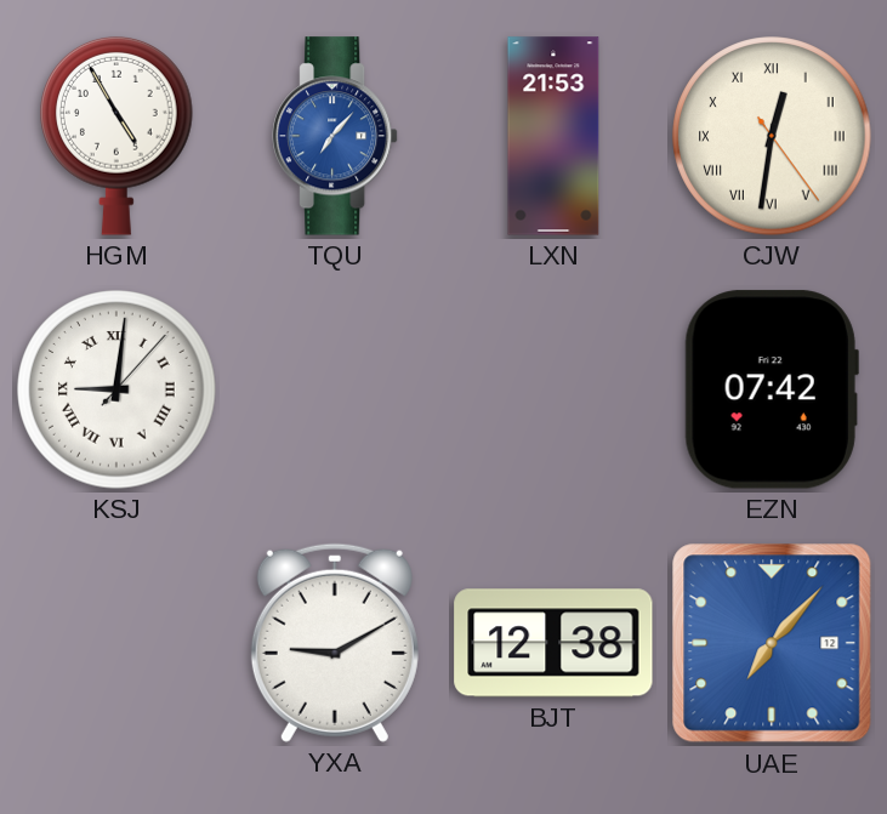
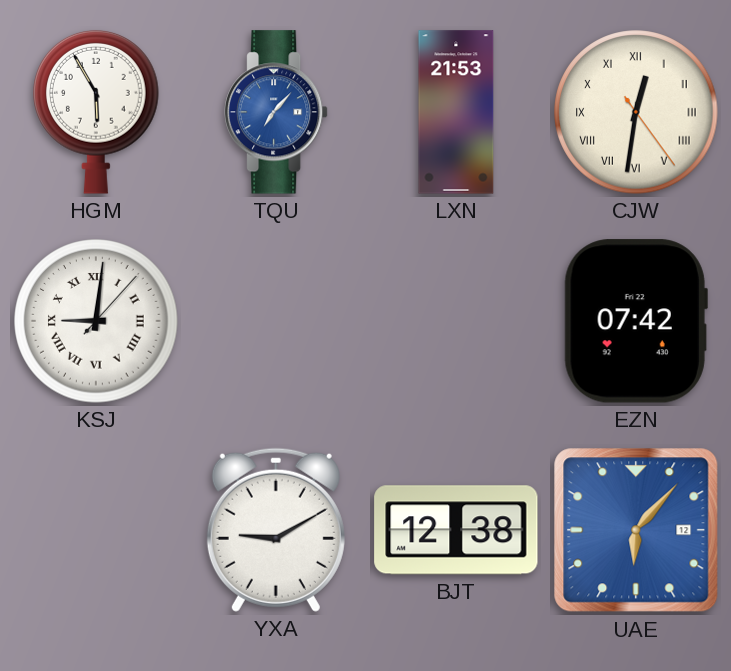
HGM: 4:55 -> 5:55 (97, 112)
UAE: 7:07 -> 6:07 (636, 530)
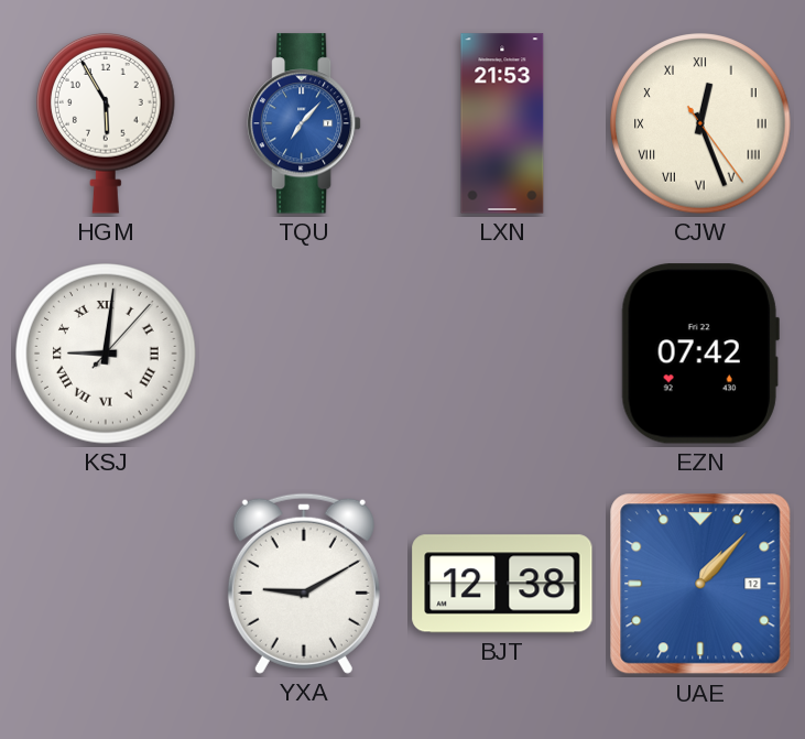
CJW: 12:31 -> 12:26 (700, 123)
UAE: 6:07 -> 1:07 (700, 584)
